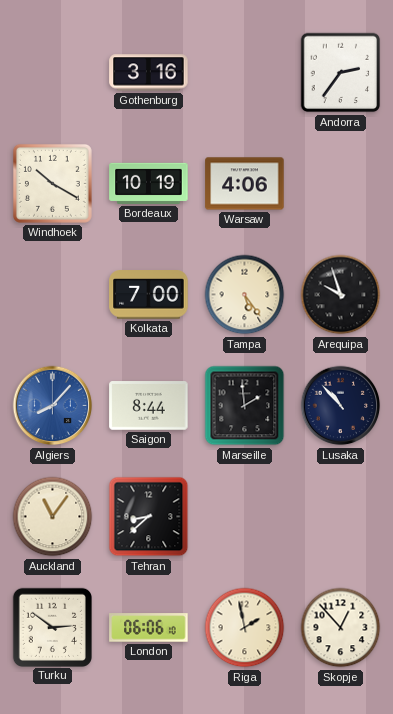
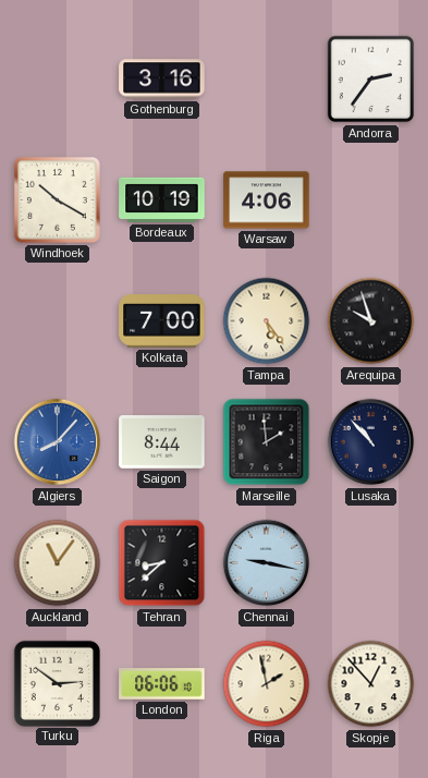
Chennai: none -> 9:17 (267, 563)
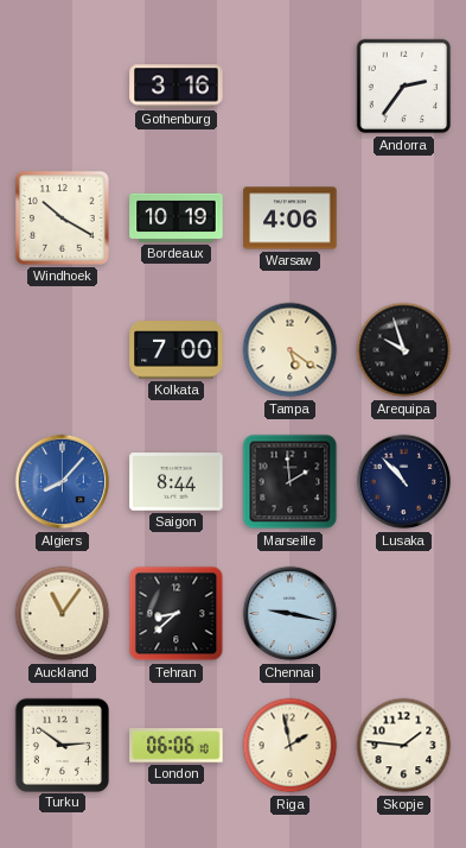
Tampa: 5:24 -> 5:21 (291, 350)
Skopje: 12:53 -> 1:46 (404, 746)
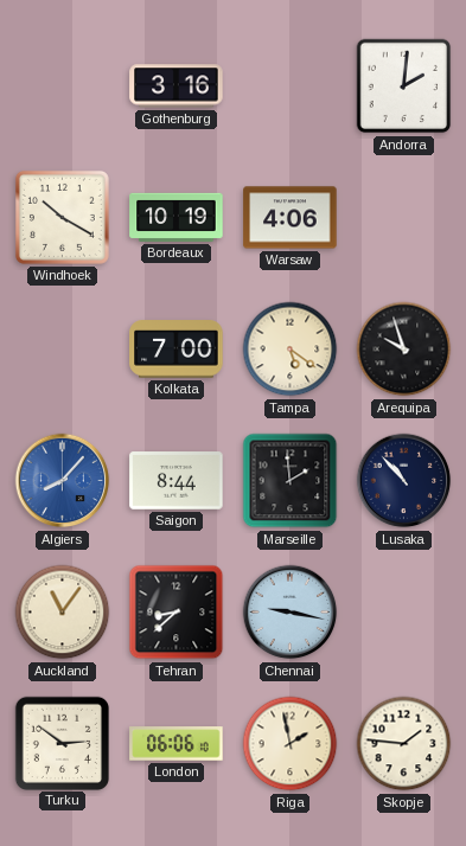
Andorra: 2:36 -> 2:01 (404, 86)
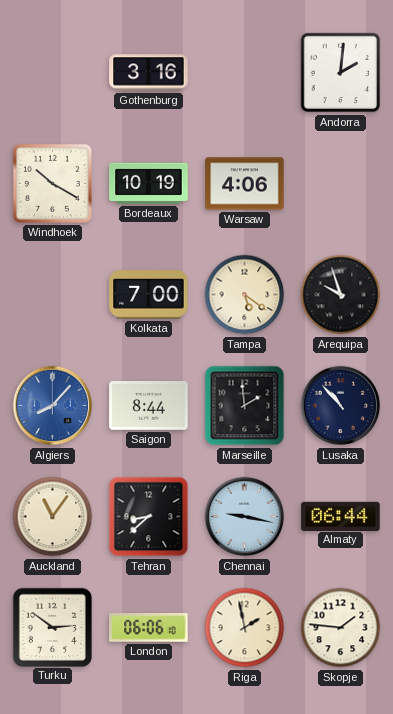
Almaty: none -> 06:44 (341, 516)
